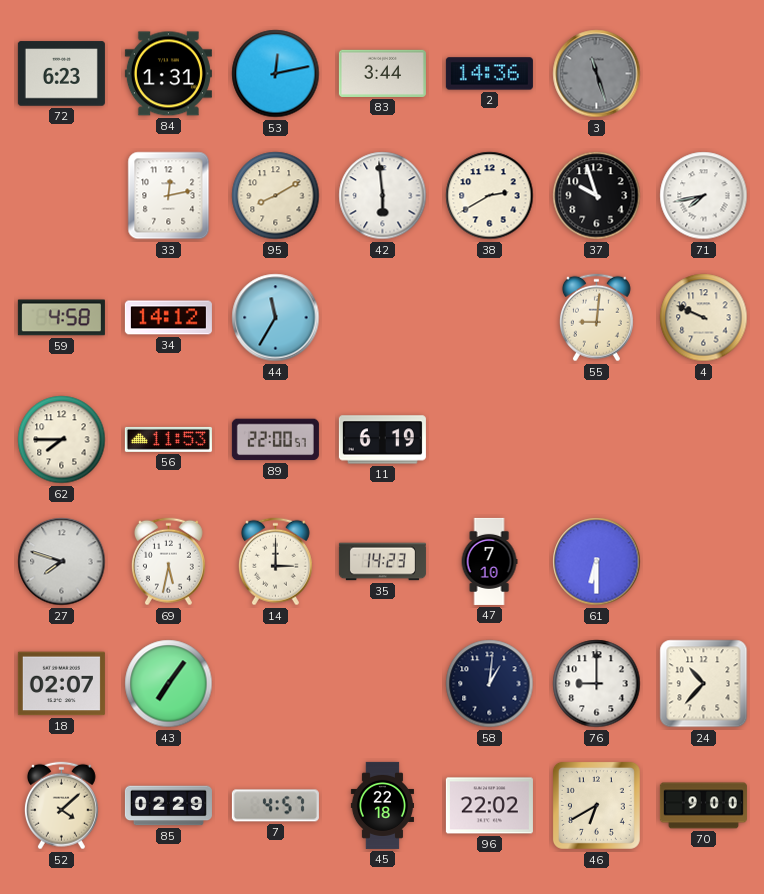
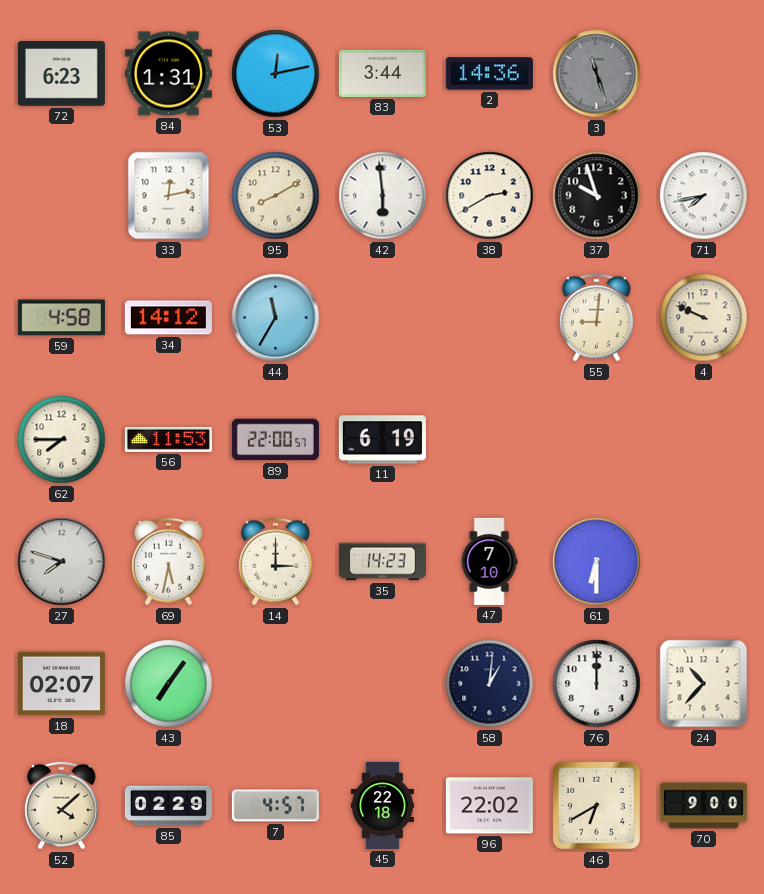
76: 9:00 -> 12:00 (597, 684)
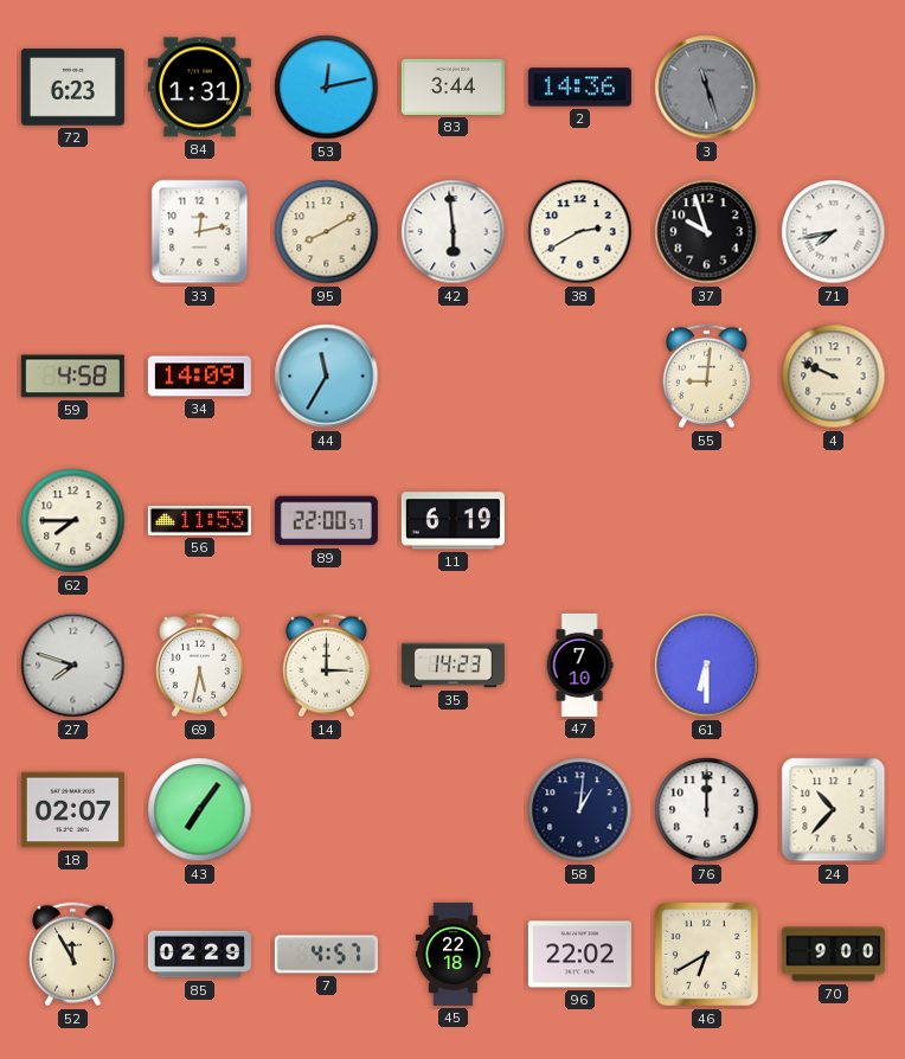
34: 14:12 -> 14:09 (199, 377)
52: 4:08 -> 11:55 (72, 955)
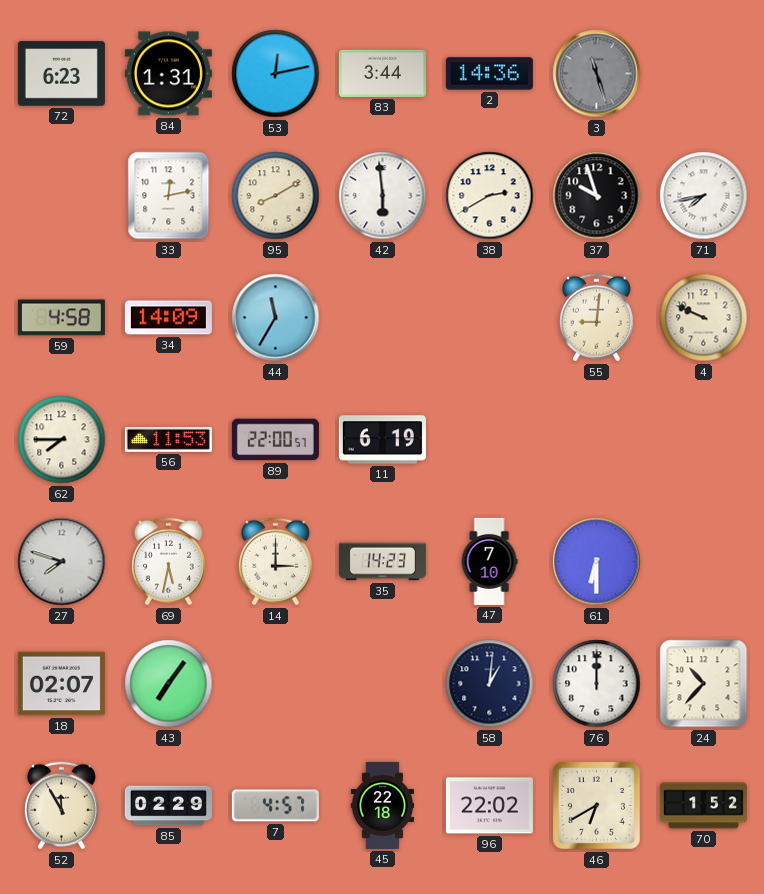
70: 9:00 -> 1:52 (703, 806)
